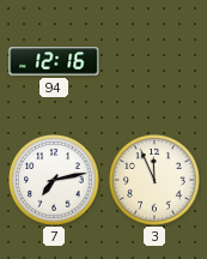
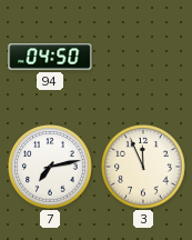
94: 12:16 -> 04:50 (50, 57)
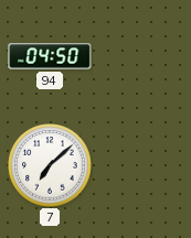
7: 7:13 -> 7:08 (50, 165)
3: 11:56 -> none (143, 167)
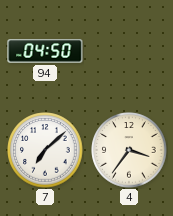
4: none -> 3:36 (129, 150)
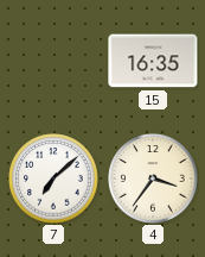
94: 04:50 -> none (45, 51)
15: none -> 16:35 (153, 61)
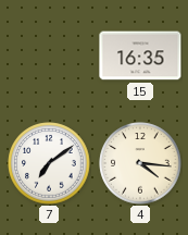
7: 7:08 -> 7:09 (49, 163)
4: 3:36 -> 4:16 (140, 163)
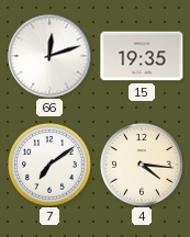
66: none -> 12:12 (49, 56)
15: 16:35 -> 19:35 (142, 56)
